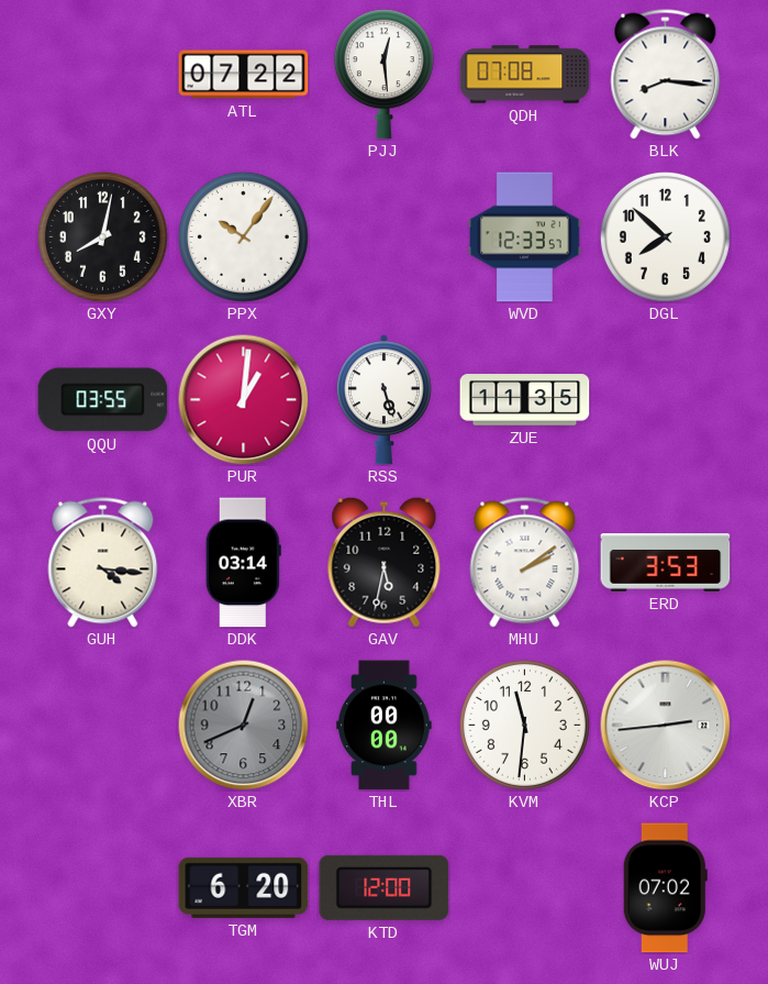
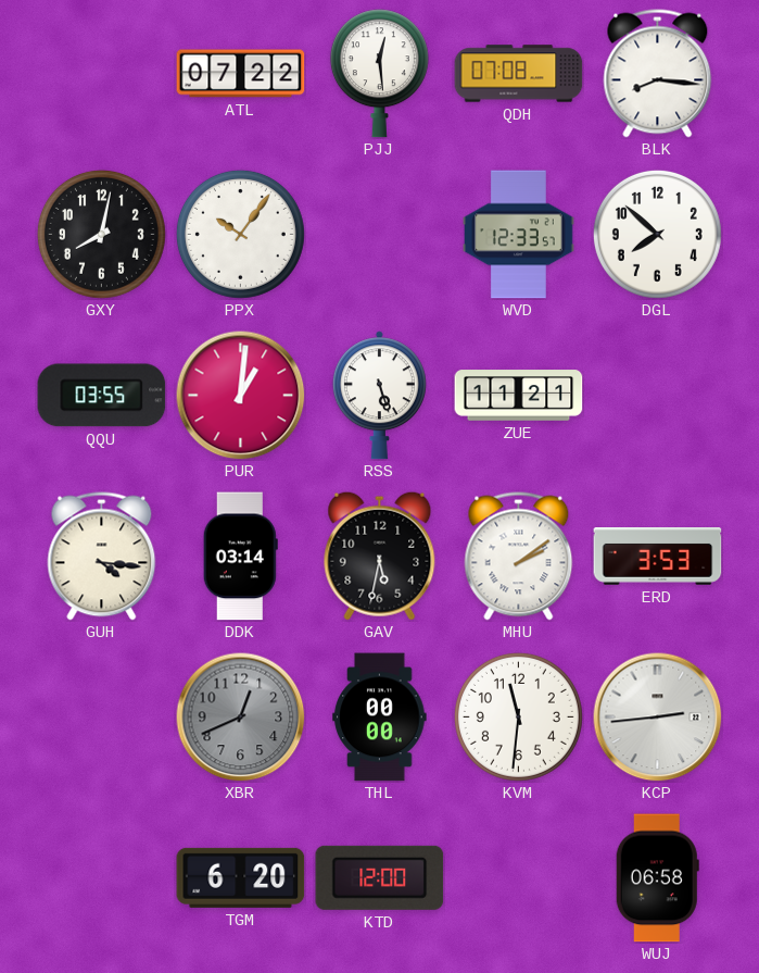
ZUE: 11:35 -> 11:21 (519, 396)
WUJ: 07:02 -> 06:58 (657, 878)
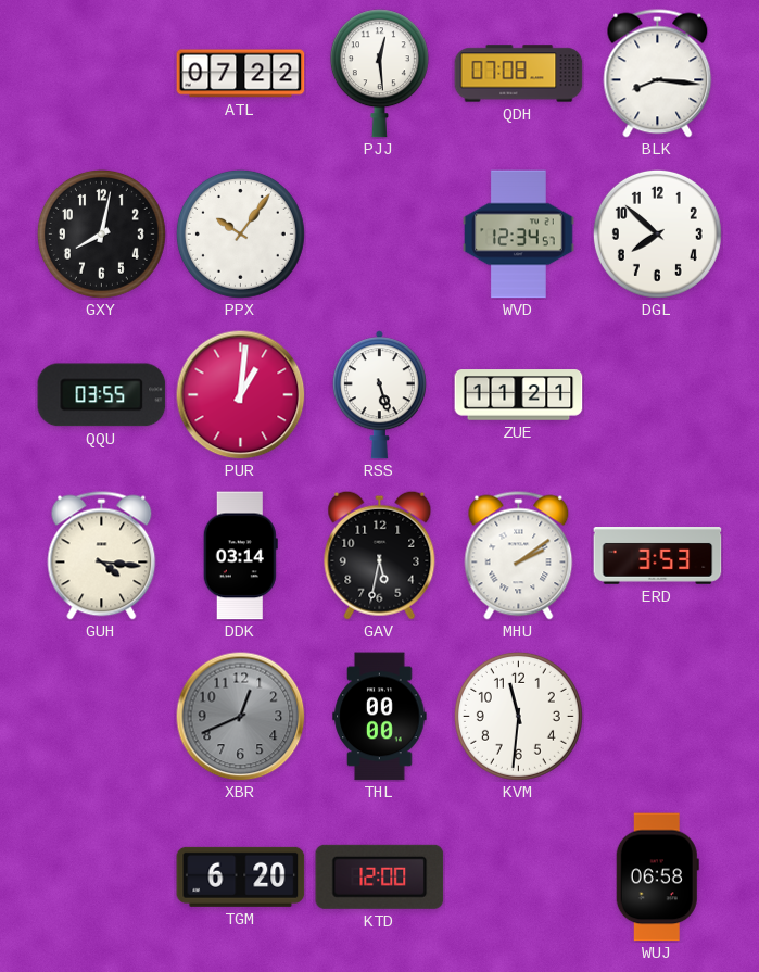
WVD: 12:33 -> 12:34 (519, 235)
KCP: 2:44 -> none (658, 718)
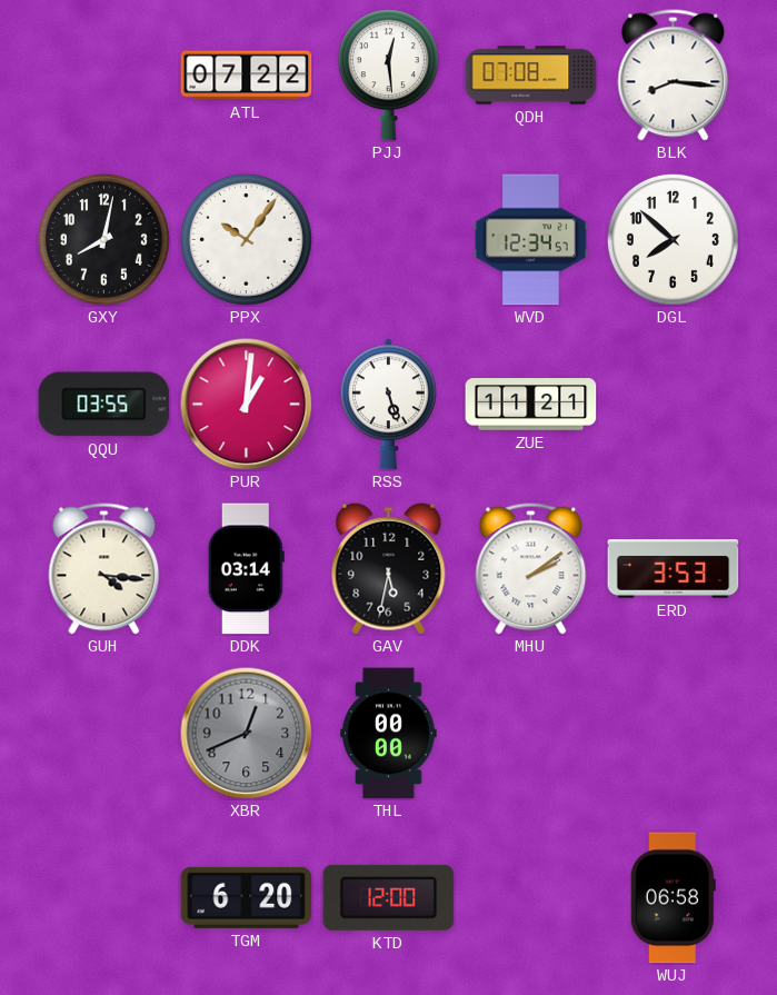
KVM: 11:31 -> none (518, 716)
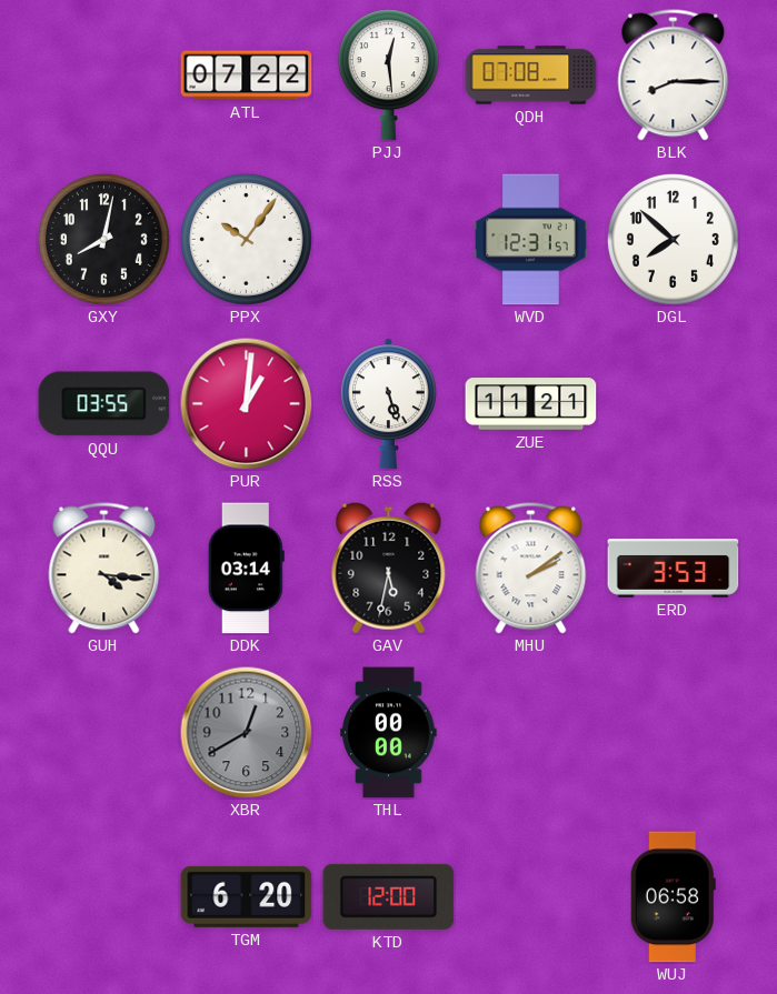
BLK: 8:16 -> 8:15 (674, 76)
WVD: 12:34 -> 12:31 (531, 240)
XBR: 12:41 -> 12:40 (247, 733)
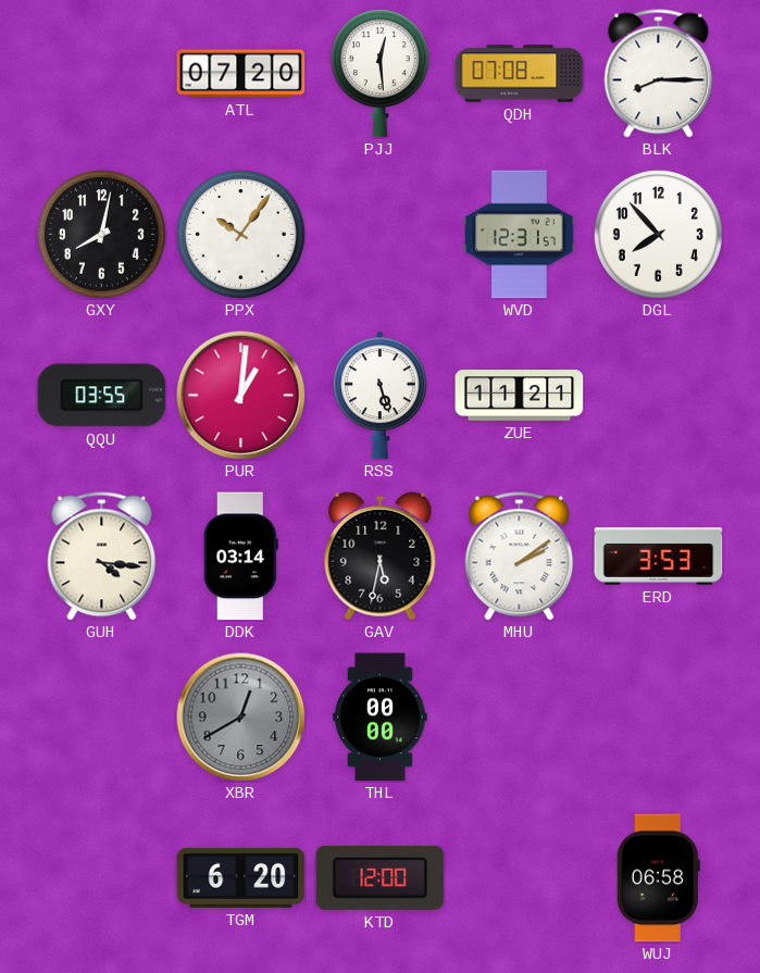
ATL: 07:22 -> 07:20 (241, 74)
DGL: 7:52 -> 7:53 (658, 234)
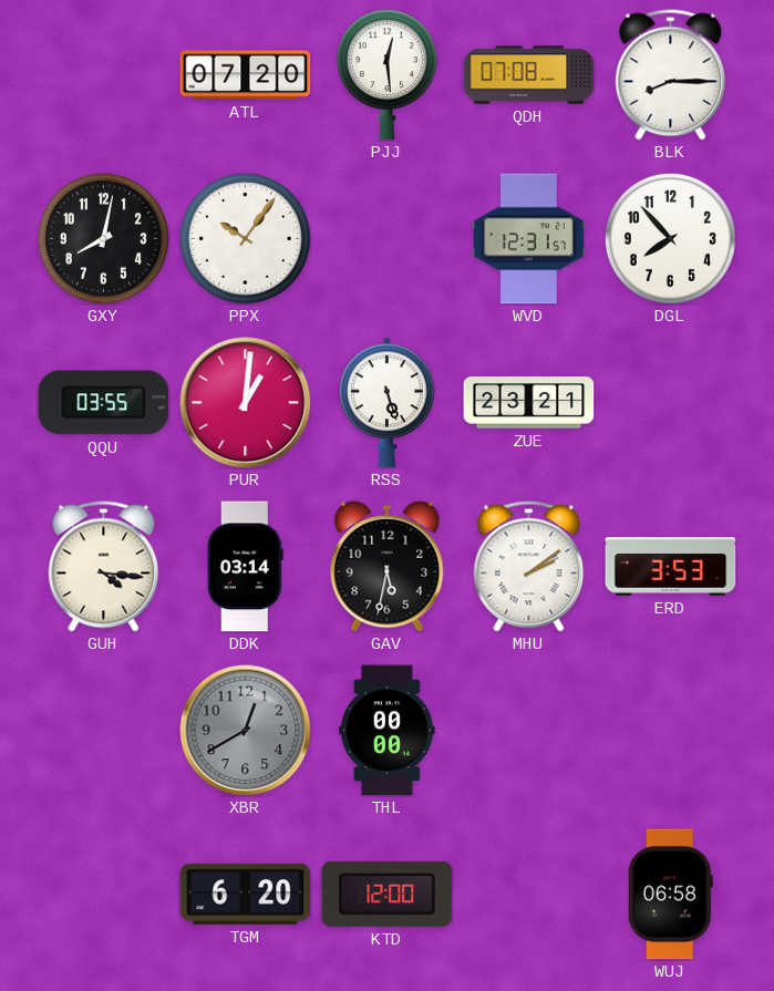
ZUE: 11:21 -> 23:21 (529, 403)
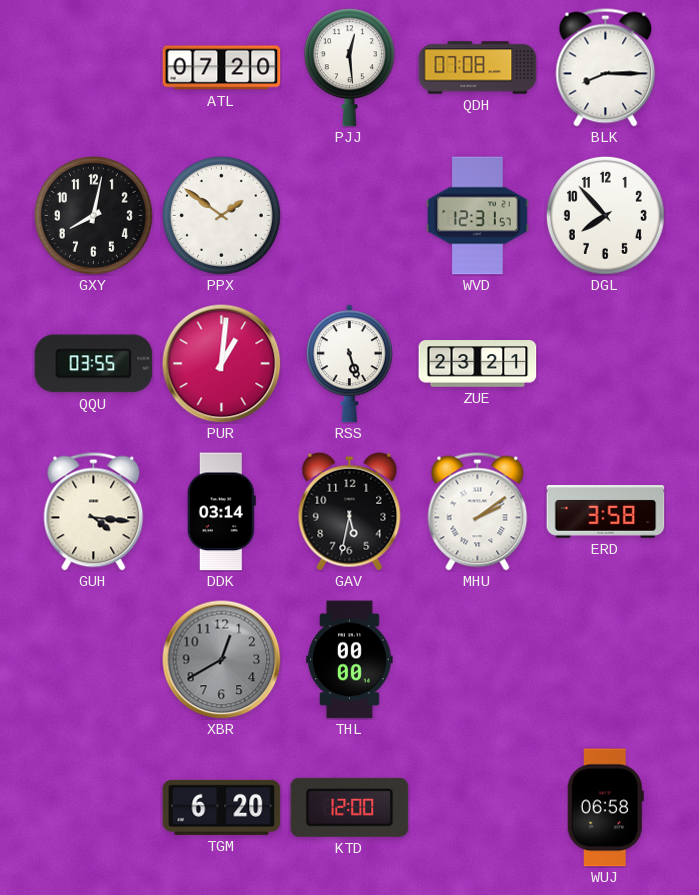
PPX: 10:06 -> 1:51 (221, 215)
ERD: 3:53 -> 3:58 (606, 512)
